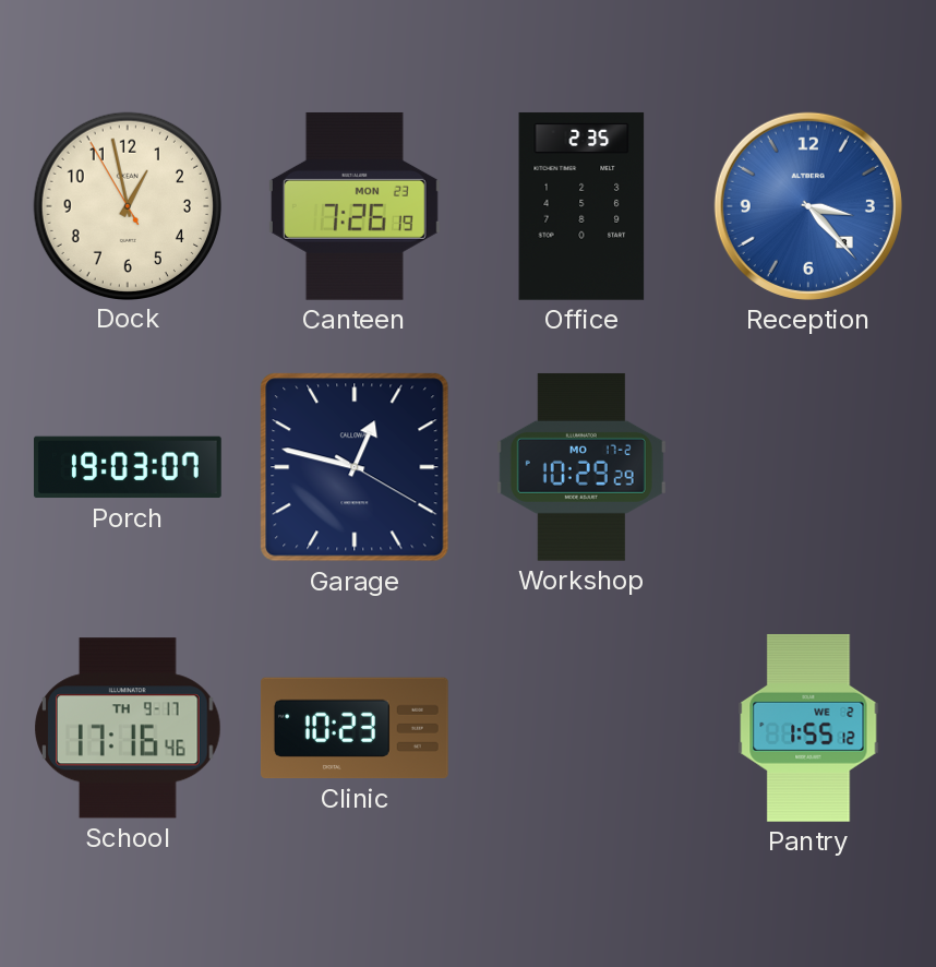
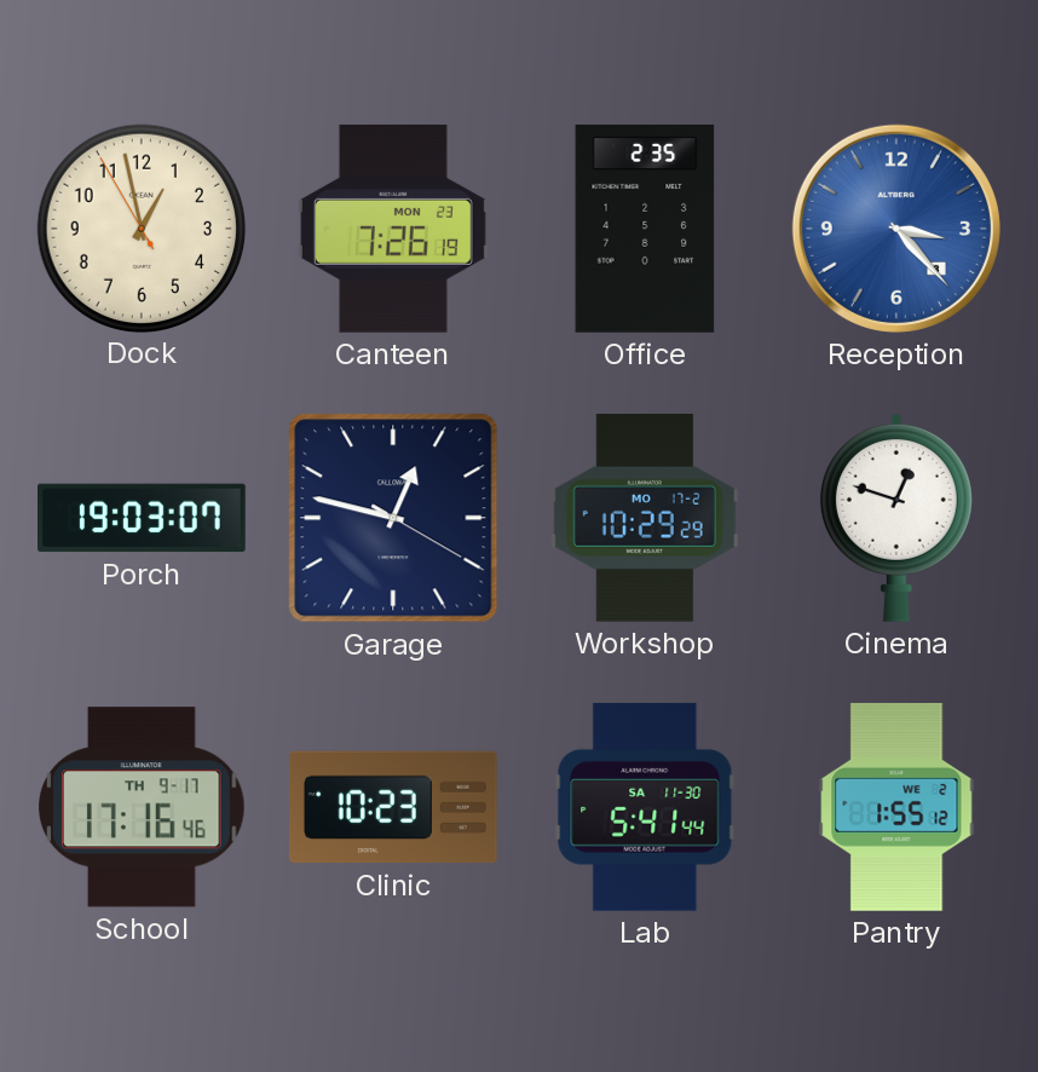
Cinema: none -> 12:48 (896, 518)
Lab: none -> 5:41 (645, 807)
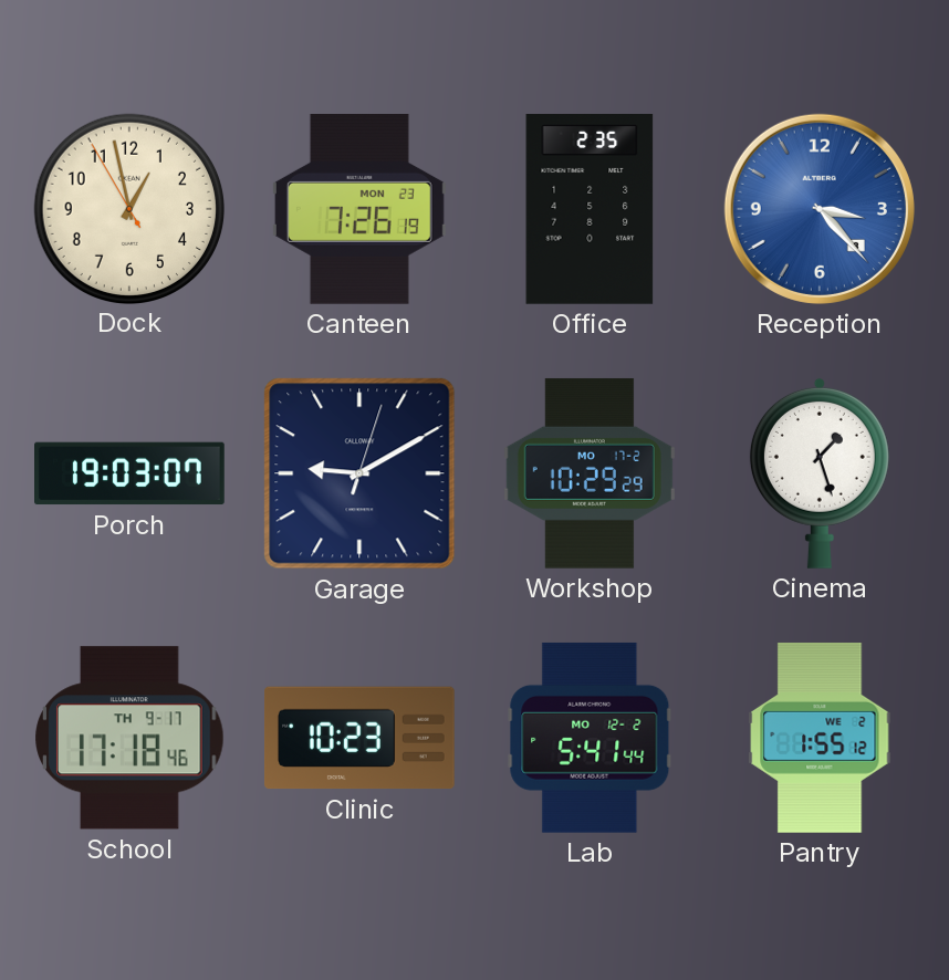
Garage: 12:47 -> 9:10 (359, 473)
Cinema: 12:48 -> 1:27 (820, 473)
School: 17:16 -> 17:18 (129, 738)
Lab date: SA 11-30 -> MO 12-2 (590, 738)
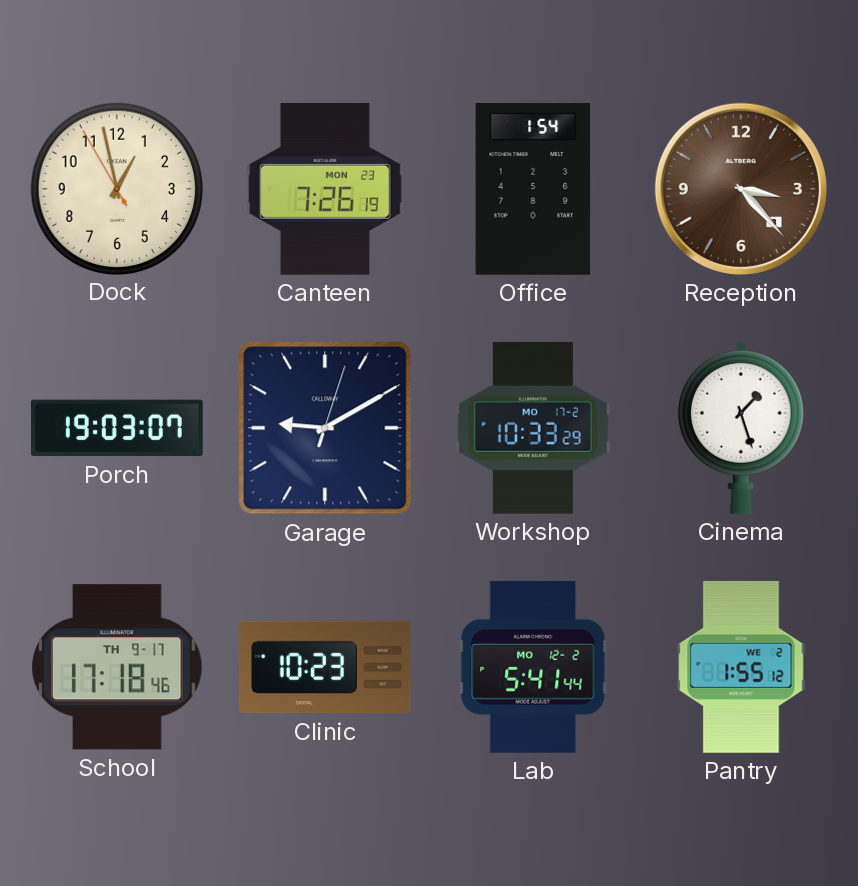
Office: 2:35 -> 1:54 (533, 189)
Reception dial: blue -> brown (741, 189)
Workshop: 10:29 -> 10:33 (533, 428)
